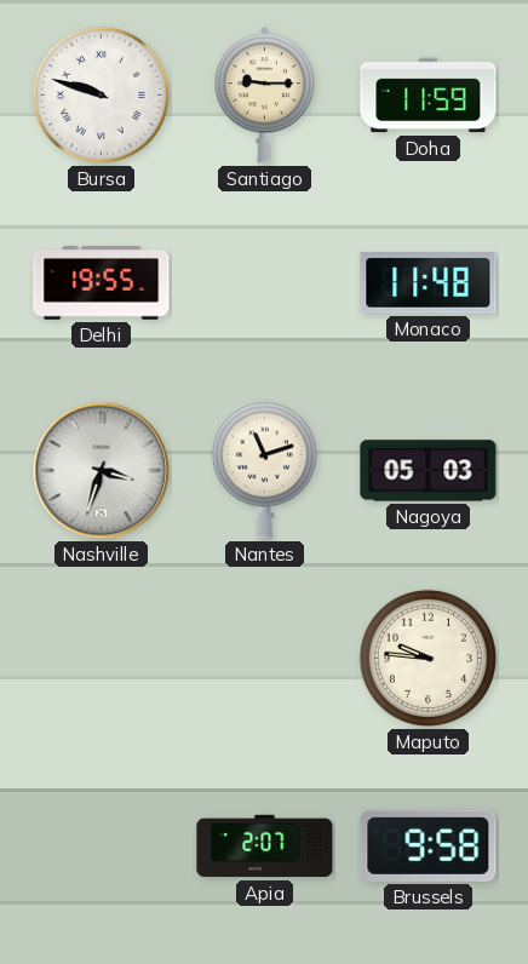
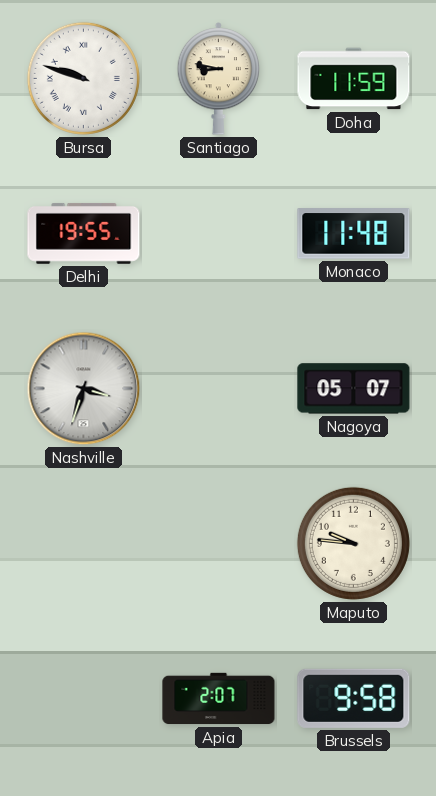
Santiago: 9:15 -> 8:47 (219, 79)
Nantes: 11:12 -> none (264, 470)
Nagoya: 05:03 -> 05:07 (354, 389)
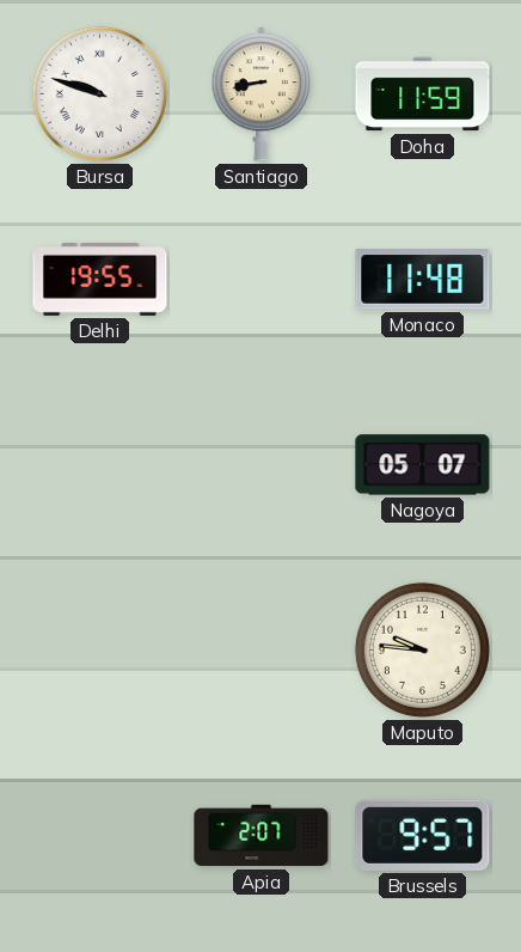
Santiago: 8:47 -> 8:43 (262, 94)
Nashville: 3:33 -> none (84, 389)
Brussels: 9:58 -> 9:57 (423, 835)
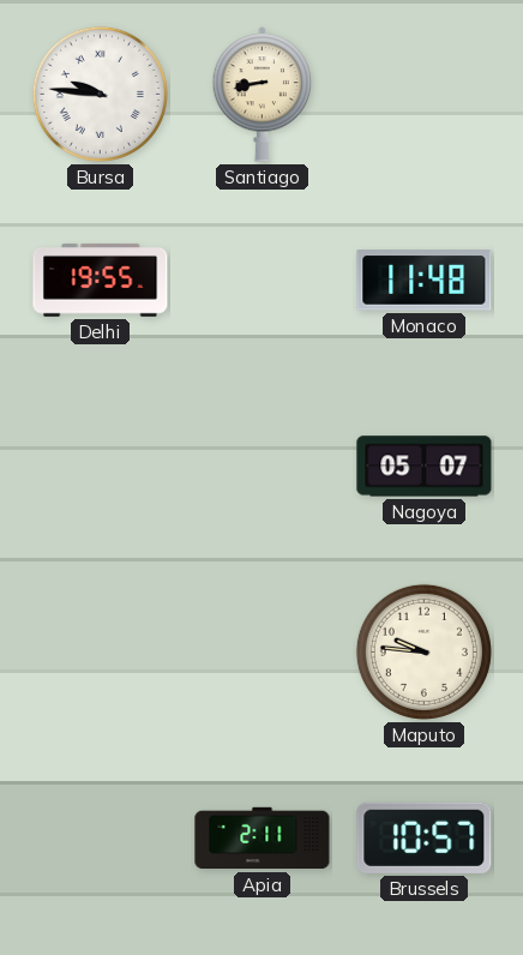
Bursa: 9:48 -> 9:46 (100, 94)
Doha: 11:59 -> none (423, 94)
Apia: 2:07 -> 2:11 (263, 839)
Brussels: 9:57 -> 10:57 (425, 837)
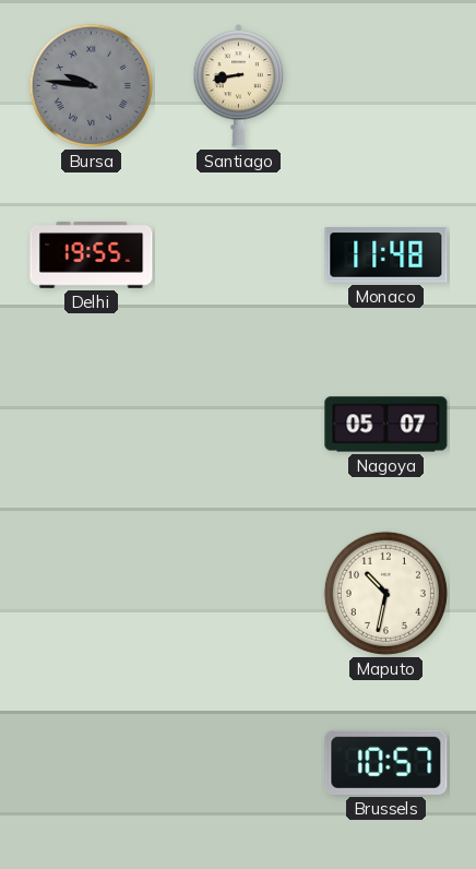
Bursa dial: white -> grey (91, 85)
Maputo: 9:46 -> 10:32 (385, 593)
Apia: 2:11 -> none (263, 839)
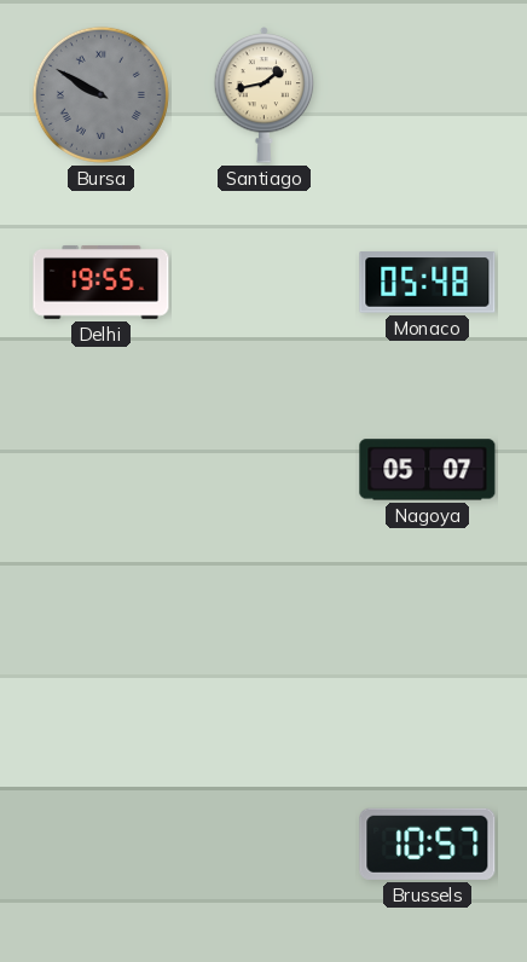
Bursa: 9:46 -> 9:50 (100, 94)
Santiago: 8:43 -> 1:43 (265, 95)
Monaco: 11:48 -> 05:48 (428, 283)
Maputo: 10:32 -> none (385, 593)
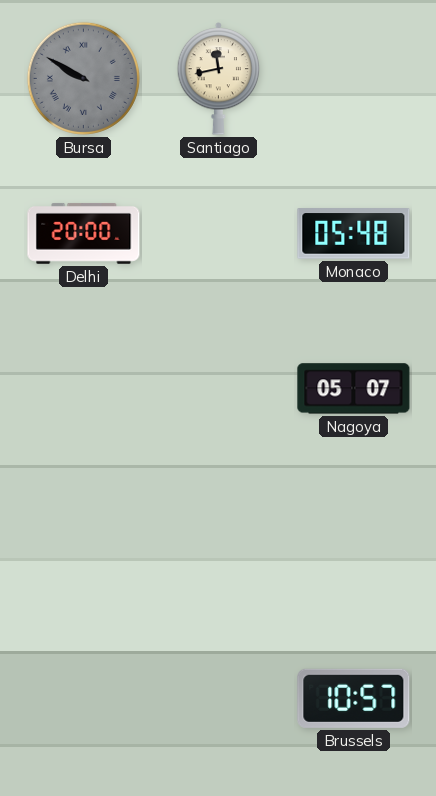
Santiago: 1:43 -> 11:43 (219, 79)
Delhi: 19:55 -> 20:00 (84, 233)
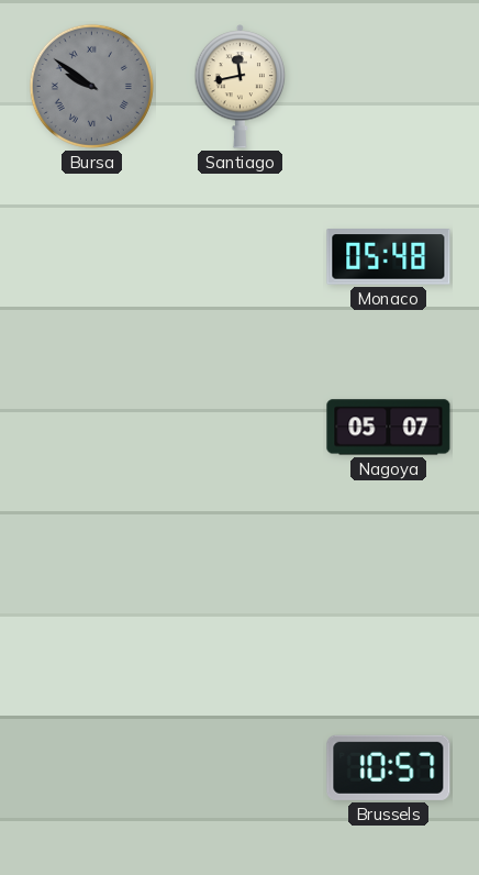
Bursa: 9:50 -> 9:51 (91, 86)
Delhi: 20:00 -> none (84, 233)
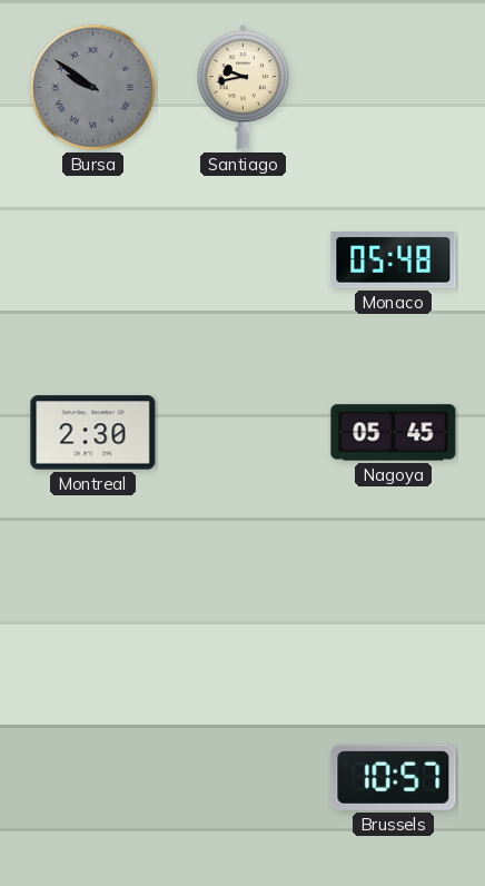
Santiago: 11:43 -> 9:43 (244, 88)
Montreal: none -> 2:30 (93, 433)
Nagoya: 05:07 -> 05:45 (394, 433)
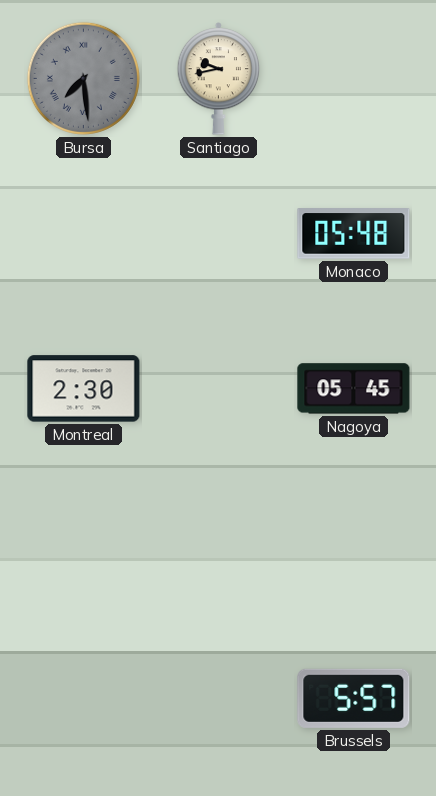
Bursa: 9:51 -> 7:29 (83, 78)
Brussels: 10:57 -> 5:57 (354, 698)
